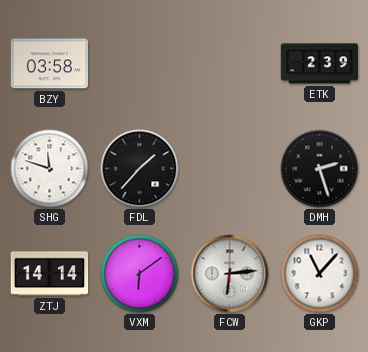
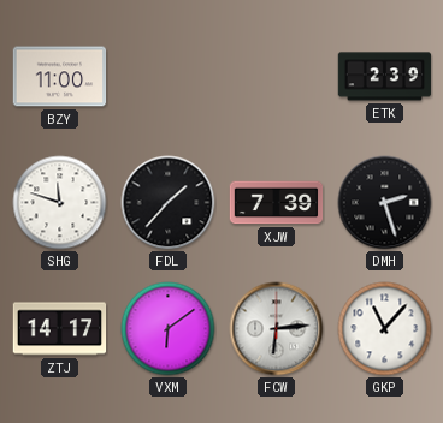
BZY: 03:58 -> 11:00 (60, 77)
XJW: none -> 7:39 (277, 203)
ZTJ: 14:14 -> 14:17 (60, 329)
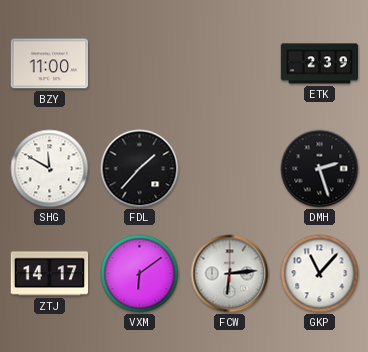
SHG: 11:48 -> 11:50 (50, 169)
XJW: 7:39 -> none (277, 203)
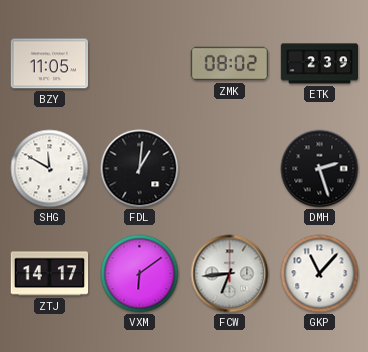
BZY: 11:00 -> 11:05 (50, 64)
ZMK: none -> 08:02 (230, 64)
FDL: 1:37 -> 1:01 (140, 169)
FCW: 6:14 -> 6:44 (230, 274)
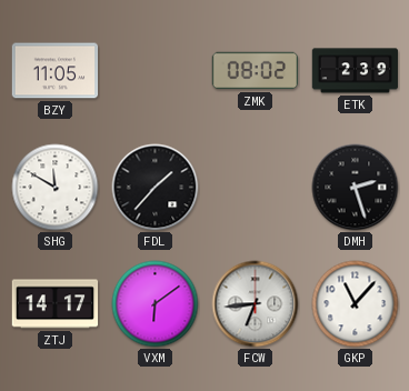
FDL: 1:01 -> 1:37 (156, 188)
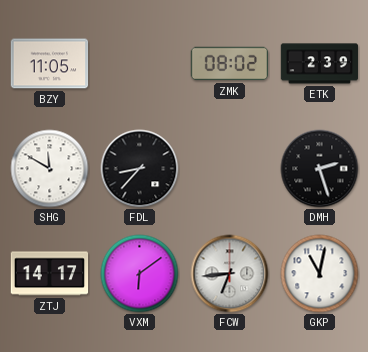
FDL: 1:37 -> 8:37 (140, 169)
GKP: 11:07 -> 11:02 (320, 274)
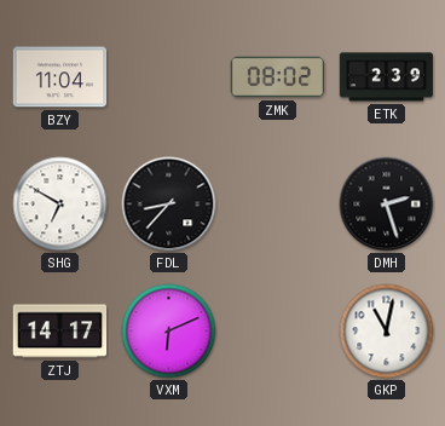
BZY: 11:05 -> 11:04 (60, 77)
SHG: 11:50 -> 6:50 (60, 205)
VXM: 6:09 -> 6:11 (169, 332)
FCW: 6:44 -> none (230, 274)
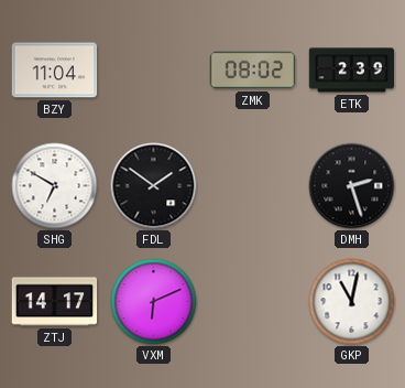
FDL: 8:37 -> 1:51 (154, 186)
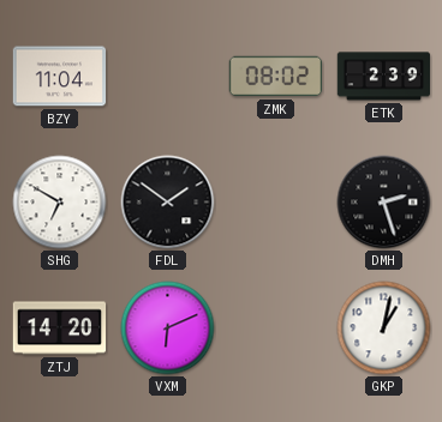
ZTJ: 14:17 -> 14:20 (60, 328)
GKP: 11:02 -> 1:02 (384, 328)
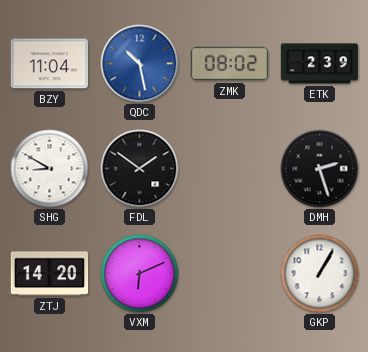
QDC: none -> 10:28 (140, 64)
SHG: 6:50 -> 8:50 (50, 169)
GKP: 1:02 -> 1:05 (320, 274)
